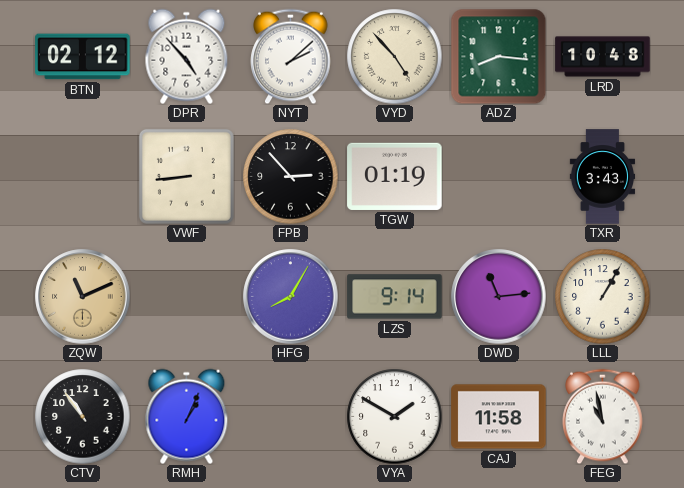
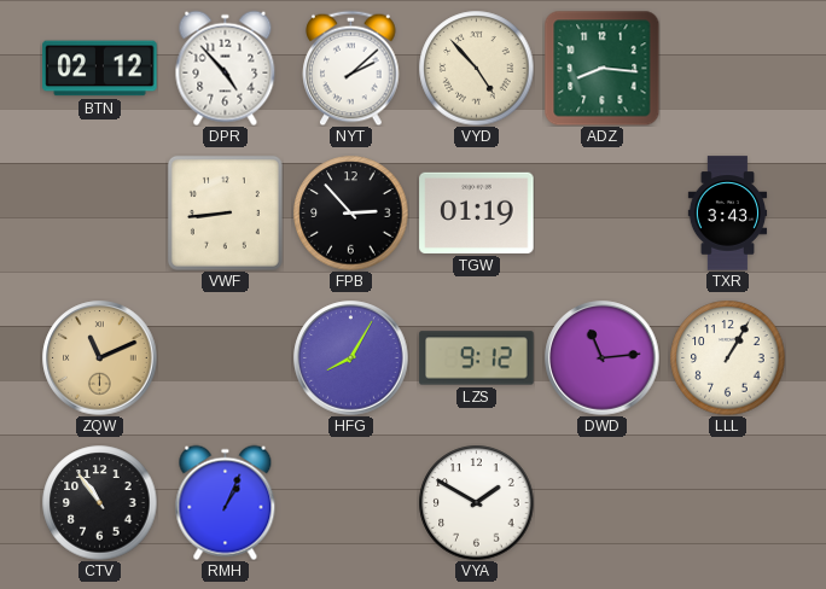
LRD: 10:48 -> none (603, 57)
LZS: 9:14 -> 9:12 (477, 358)
CAJ: 11:58 -> none (499, 417)
FEG: 10:58 -> none (603, 416)
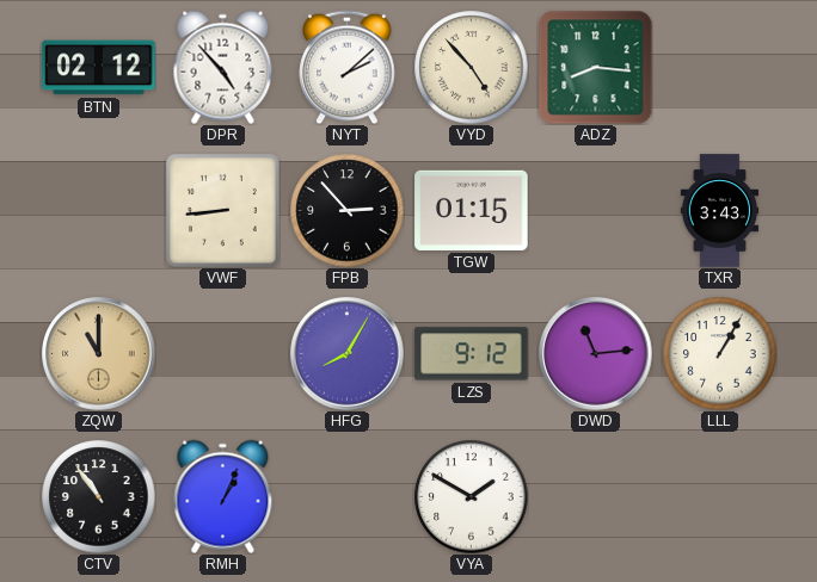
TGW: 01:19 -> 01:15 (472, 210)
ZQW: 11:11 -> 11:00 (99, 354)
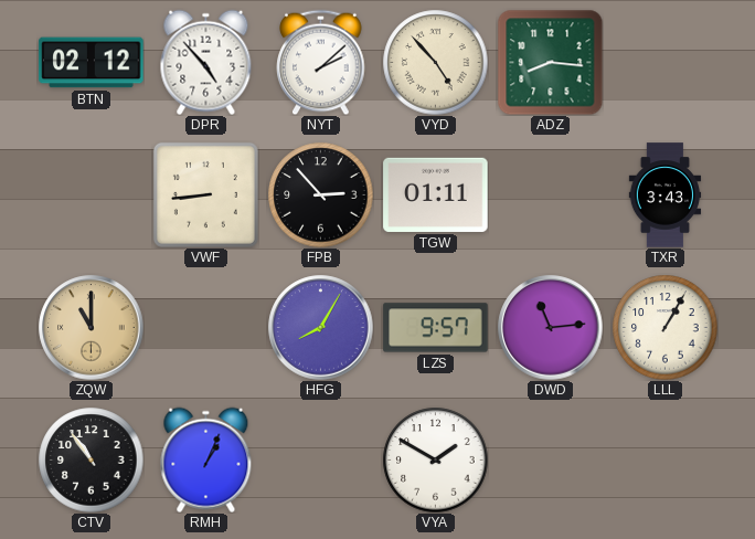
TGW: 01:15 -> 01:11 (436, 194)
LZS: 9:12 -> 9:57 (436, 328)
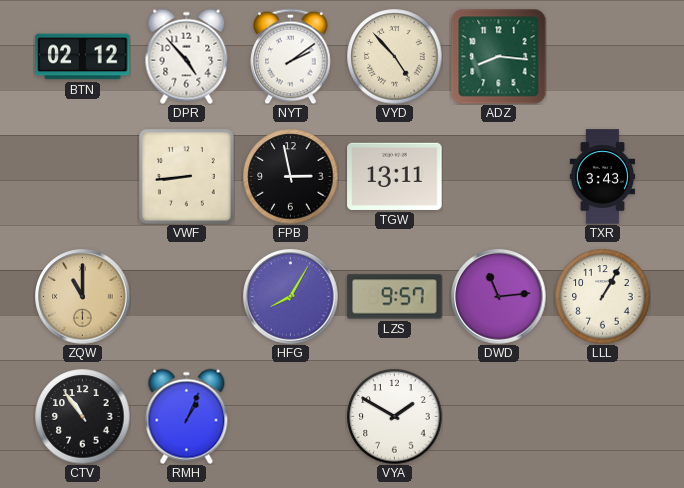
NYT: 2:08 -> 2:09 (291, 56)
FPB: 2:53 -> 2:58 (290, 176)
TGW: 01:11 -> 13:11 (395, 176)
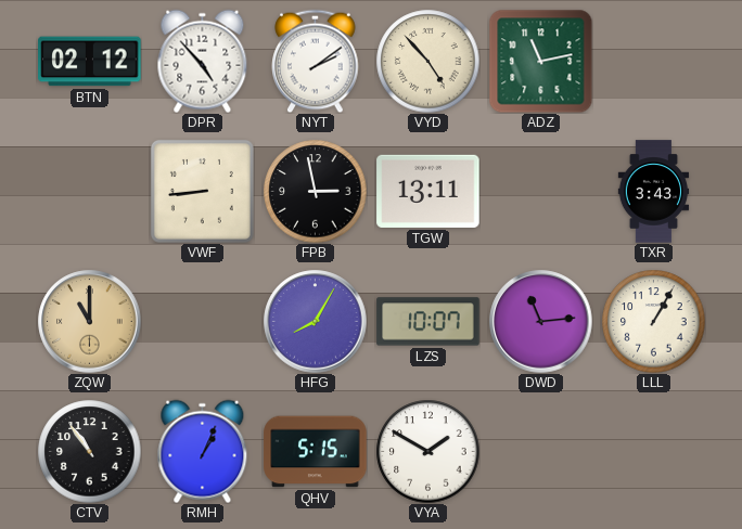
ADZ: 8:16 -> 11:13 (540, 61)
LZS: 9:57 -> 10:07 (428, 322)
QHV: none -> 5:15 (316, 452)
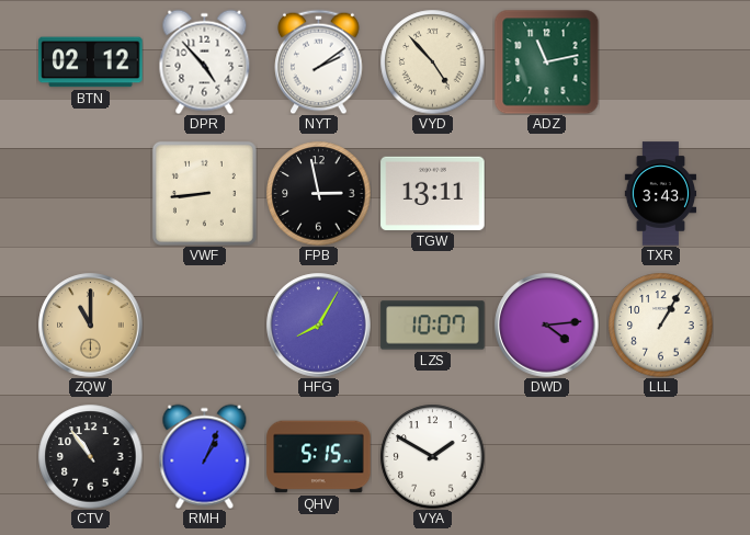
DWD: 11:14 -> 4:14 (547, 326)
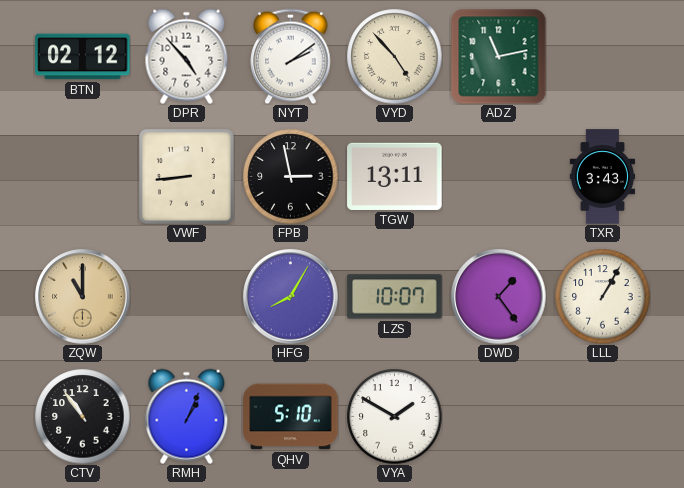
DWD: 4:14 -> 1:24 (499, 297)
QHV: 5:15 -> 5:10 (291, 417)
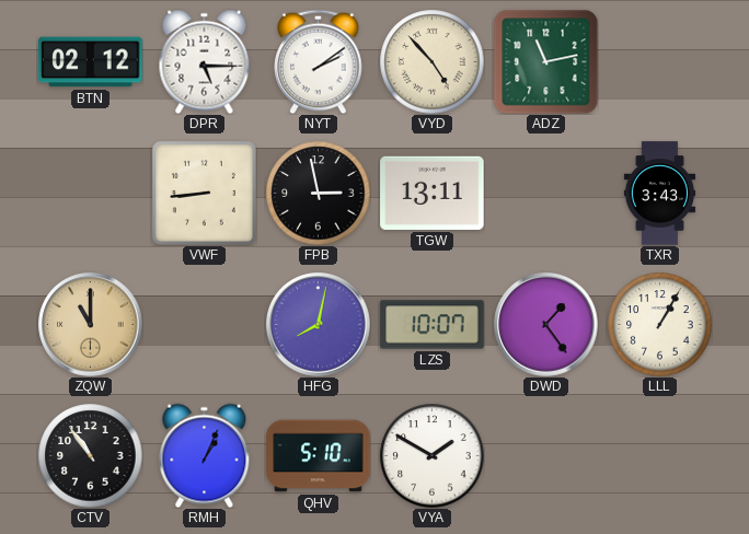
DPR: 4:53 -> 5:15 (205, 61)
HFG: 8:05 -> 8:02 (319, 325)
